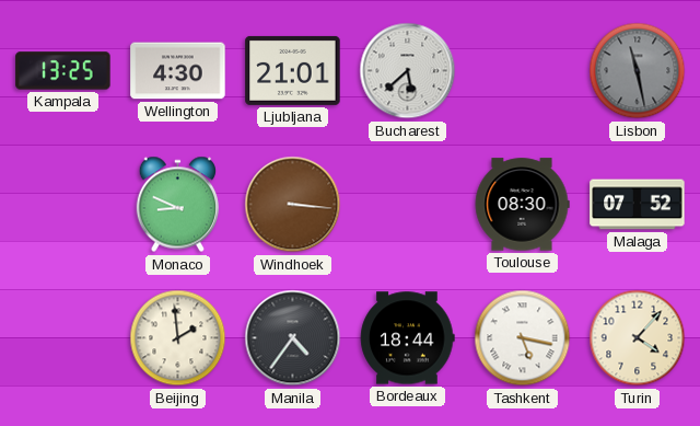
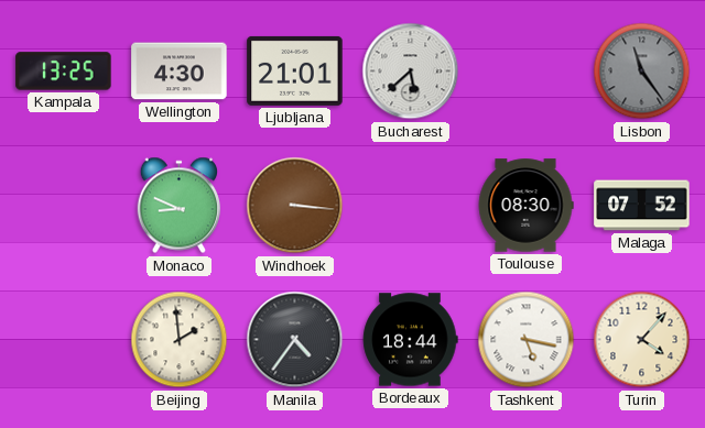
Lisbon: 11:28 -> 11:24 (642, 72)
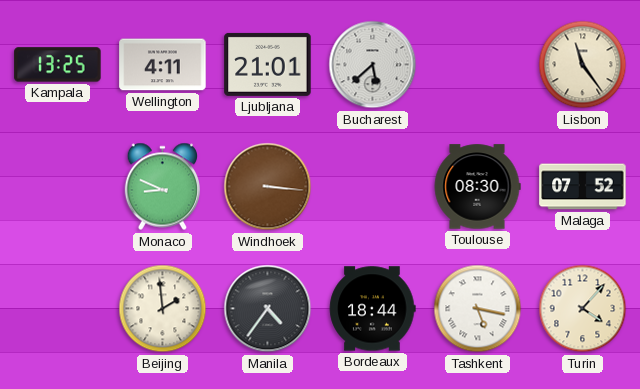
Wellington: 4:30 -> 4:11 (163, 65)
Lisbon dial: grey -> cream (583, 65)
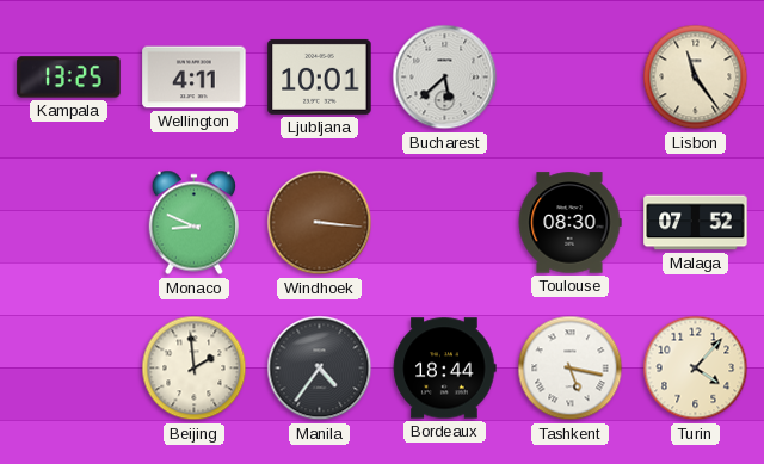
Ljubljana: 21:01 -> 10:01 (320, 76)
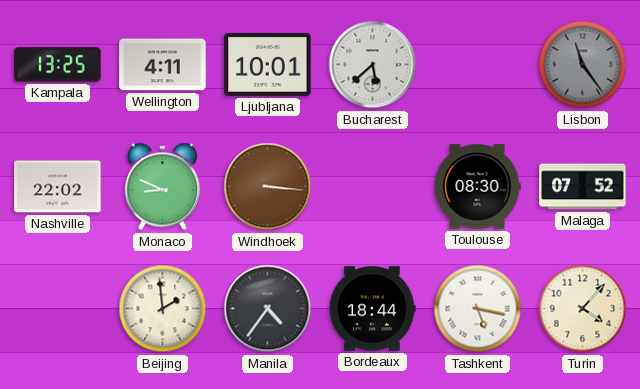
Lisbon dial: cream -> grey (583, 65)
Nashville: none -> 22:02 (58, 187)
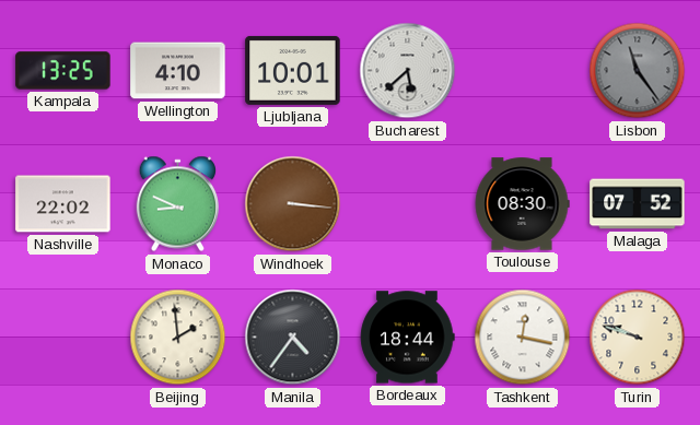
Wellington: 4:11 -> 4:10 (178, 71)
Tashkent: 5:17 -> 12:17 (523, 338)
Turin: 4:07 -> 9:48 (638, 338)
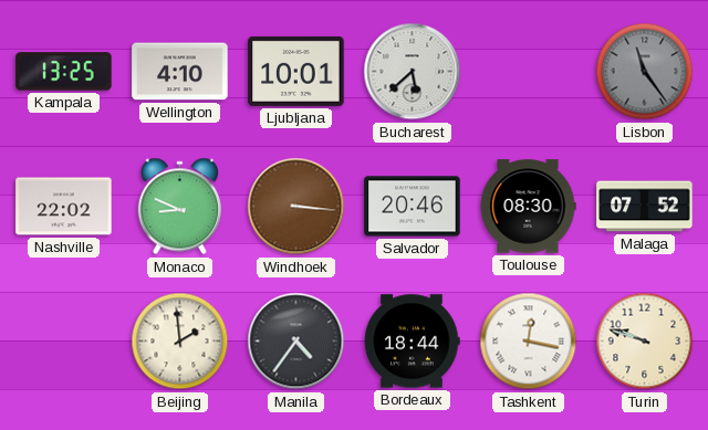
Salvador: none -> 20:46 (413, 207)
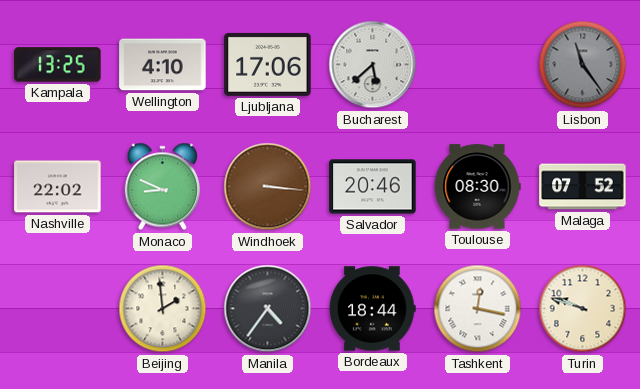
Ljubljana: 10:01 -> 17:06 (268, 64)
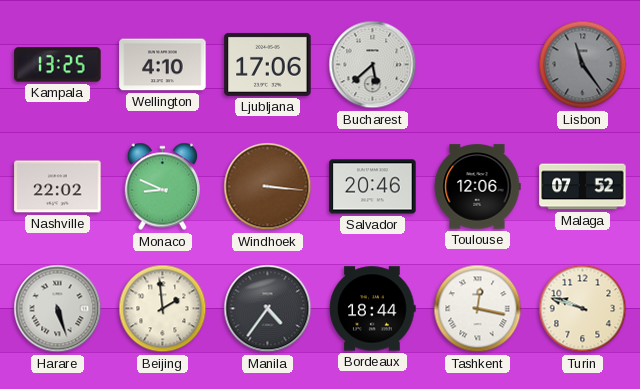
Toulouse: 08:30 -> 12:06 (477, 187)
Harare: none -> 5:27 (58, 309)
